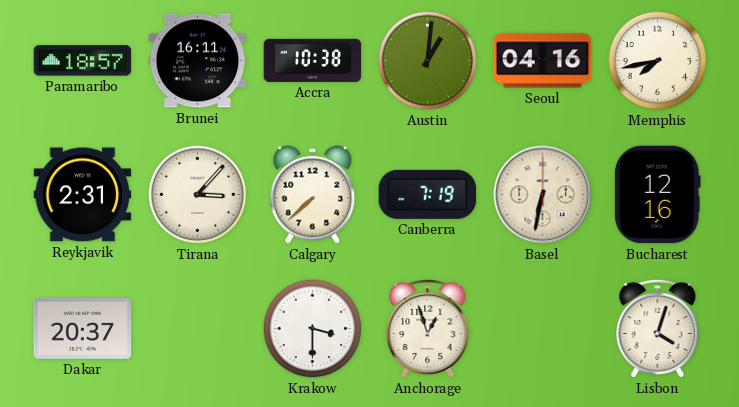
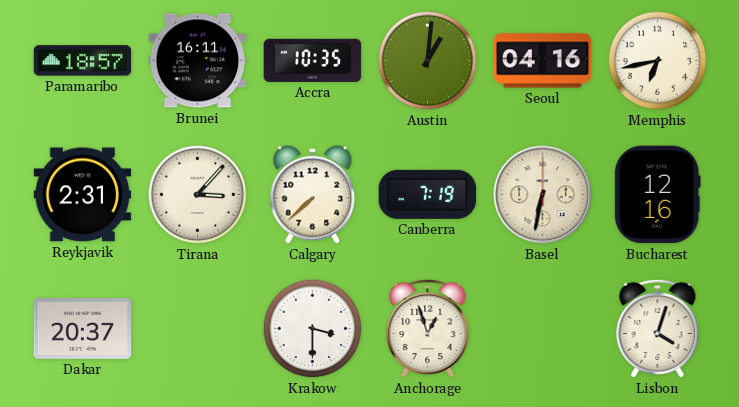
Accra: 10:38 -> 10:35 (313, 60)
Memphis: 7:43 -> 6:43 (658, 61)
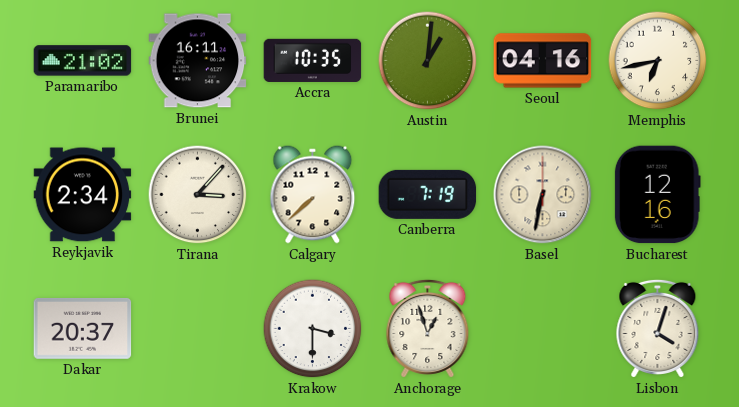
Paramaribo: 18:57 -> 21:02 (83, 61)
Reykjavik: 2:31 -> 2:34 (83, 195)
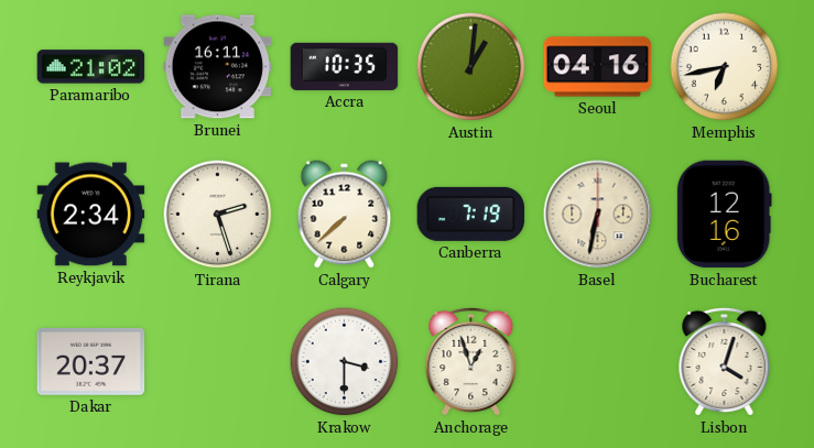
Tirana: 3:07 -> 2:27 (218, 215)
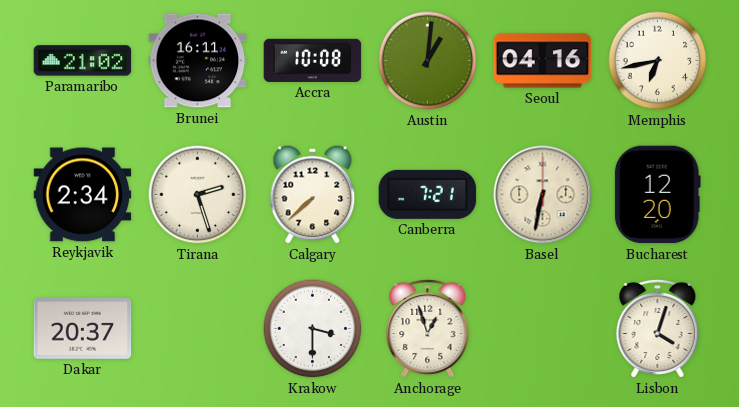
Accra: 10:35 -> 10:08 (313, 60)
Canberra: 7:19 -> 7:21 (428, 194)
Bucharest: 12:16 -> 12:20 (657, 195)
